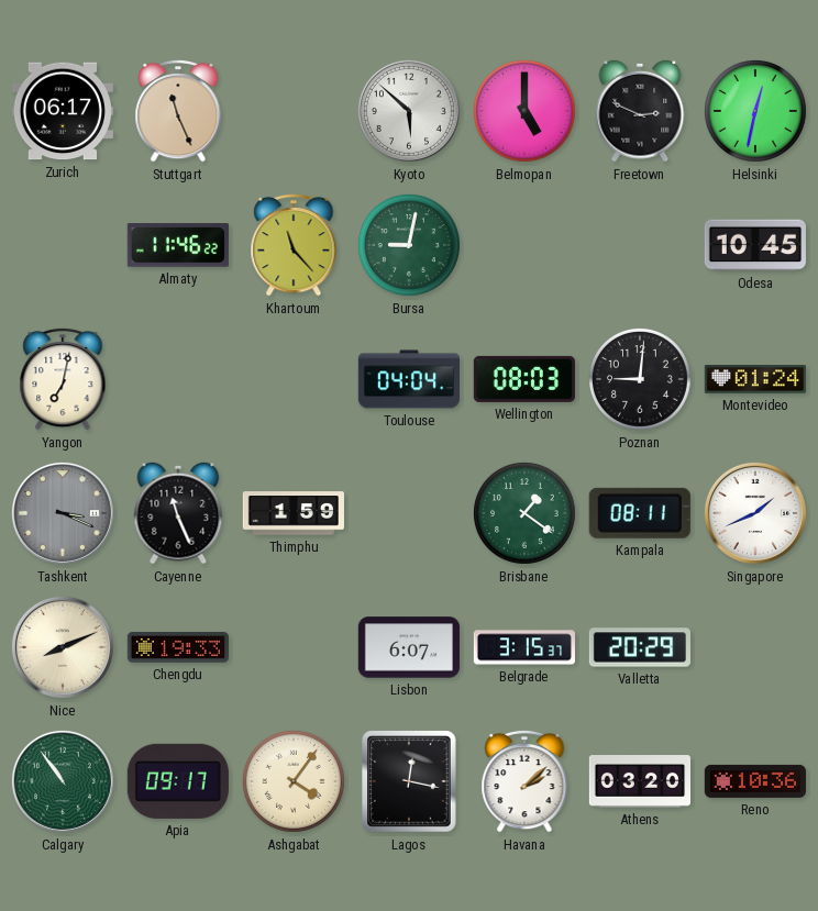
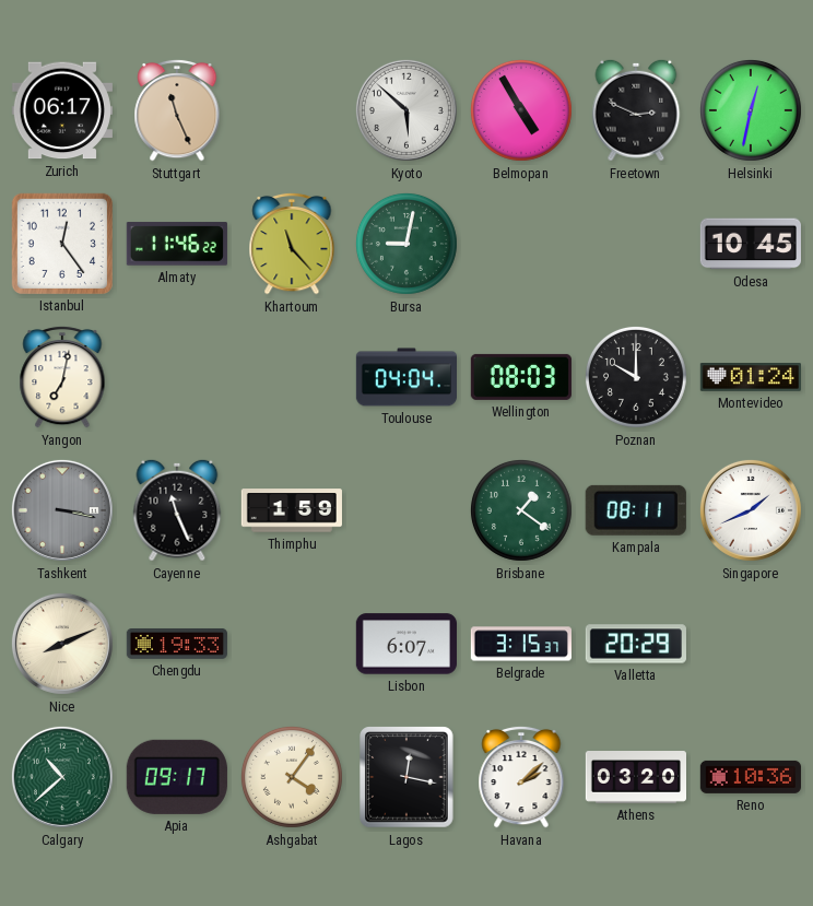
Belmopan: 5:00 -> 4:55 (521, 110)
Istanbul: none -> 12:24 (62, 244)
Poznan: 9:01 -> 10:00 (636, 377)
Tashkent: 3:19 -> 3:17 (62, 510)
Calgary: 10:54 -> 10:38 (62, 777)
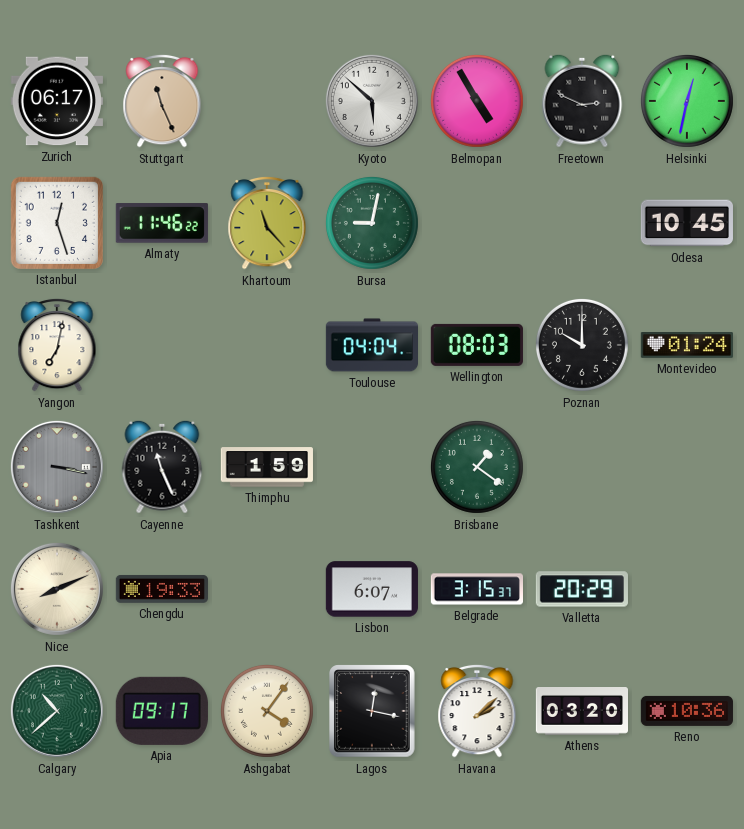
Istanbul: 12:24 -> 12:27 (57, 223)
Kampala: 08:11 -> none (636, 510)
Singapore: 1:41 -> none (751, 510)
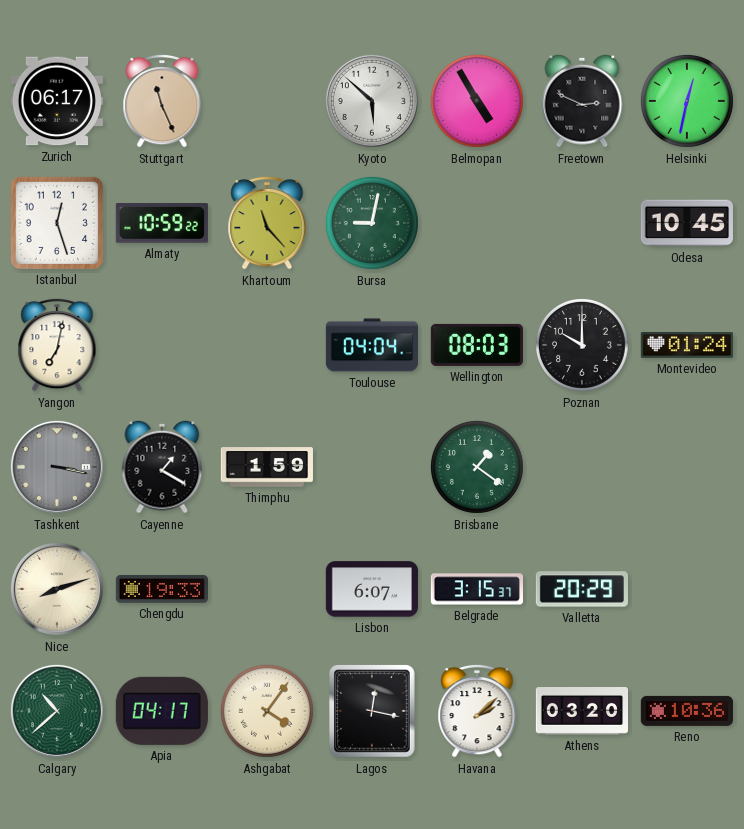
Almaty: 11:46 -> 10:59 (162, 223)
Cayenne: 11:26 -> 1:20 (162, 467)
Nice: 8:11 -> 8:12 (57, 589)
Apia: 09:17 -> 04:17 (162, 711)
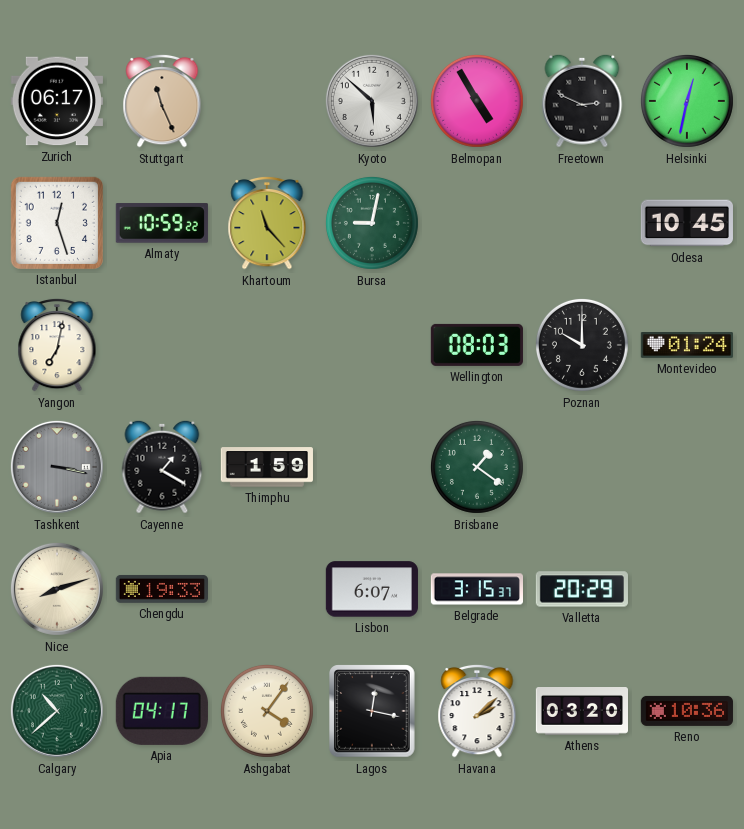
Toulouse: 04:04 -> none (371, 345)
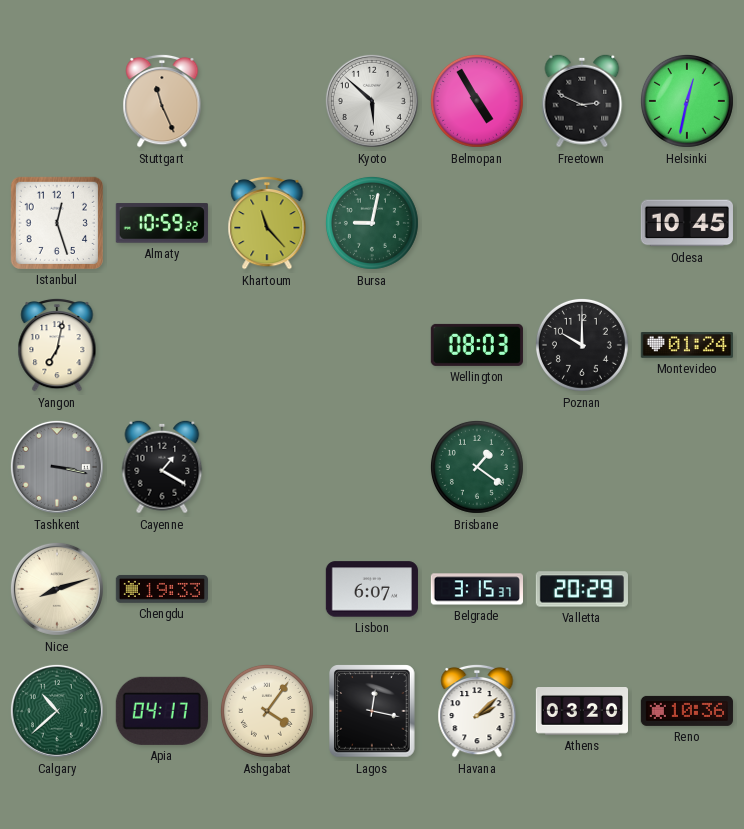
Zurich: 06:17 -> none (57, 101)
Thimphu: 1:59 -> none (267, 467)
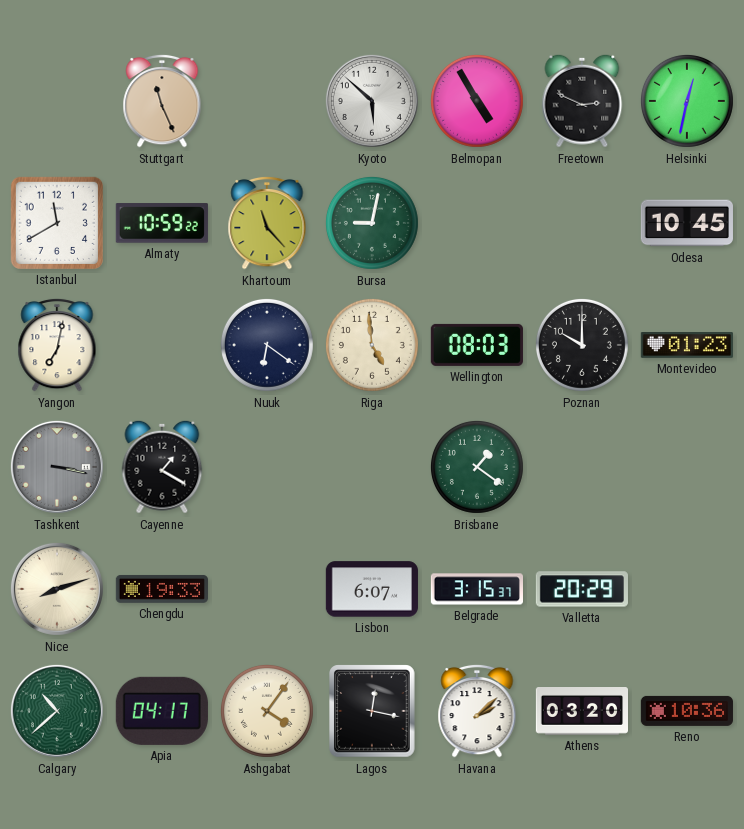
Istanbul: 12:27 -> 11:40 (57, 223)
Nuuk: none -> 6:21 (267, 345)
Riga: none -> 4:59 (372, 345)
Montevideo: 01:24 -> 01:23 (687, 346)
